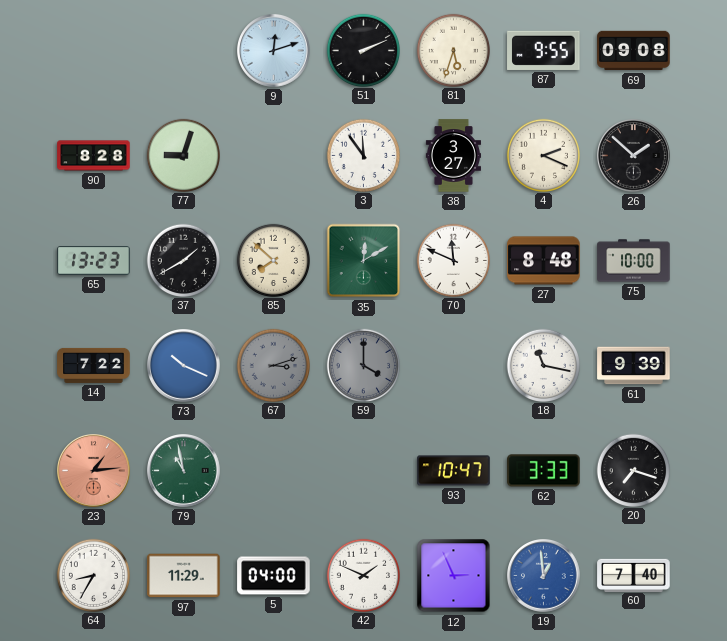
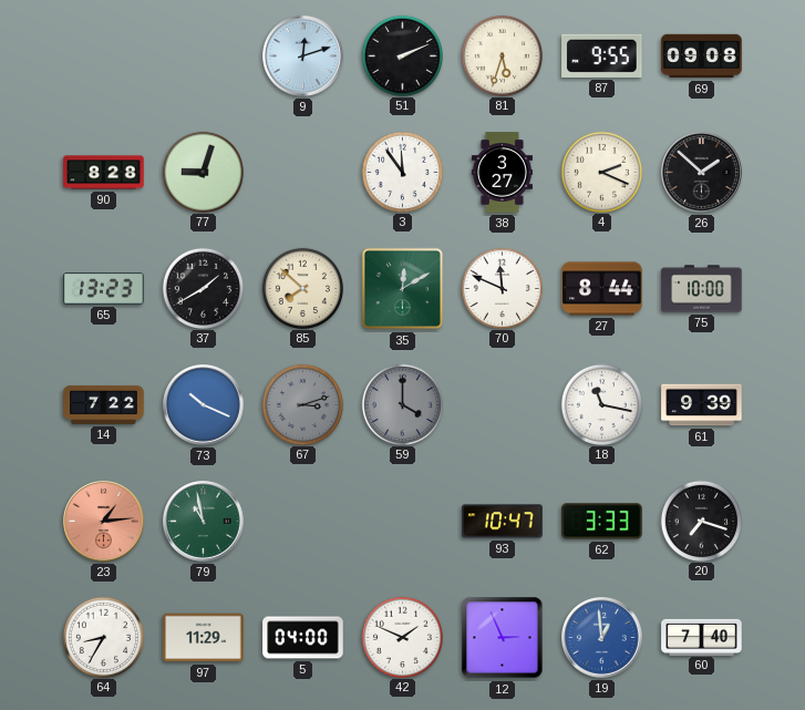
27: 8:48 -> 8:44 (602, 289)
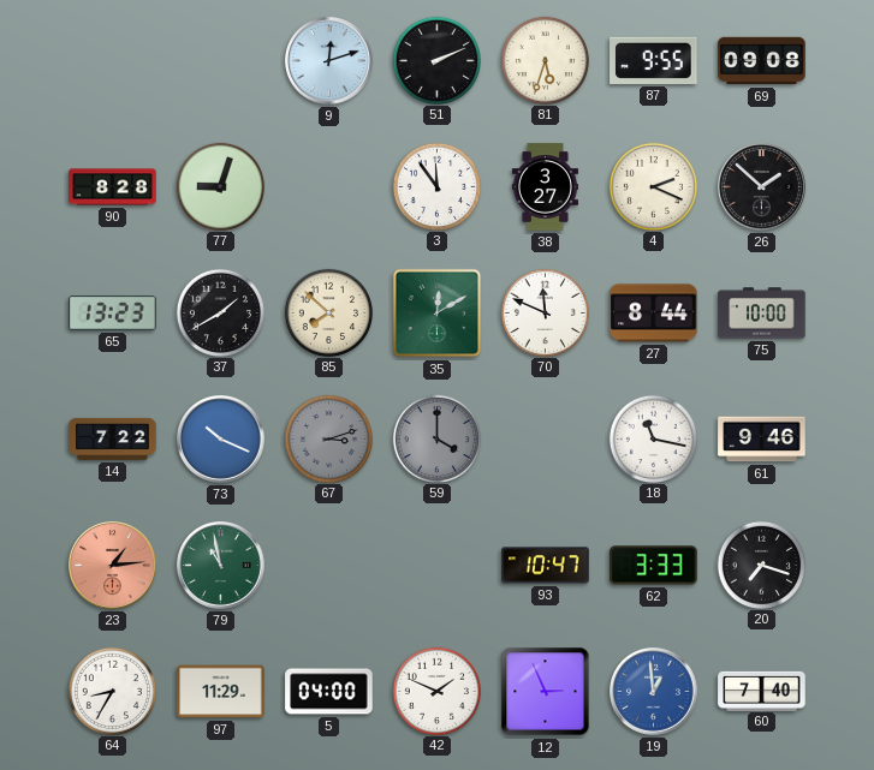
61: 9:39 -> 9:46 (762, 440)
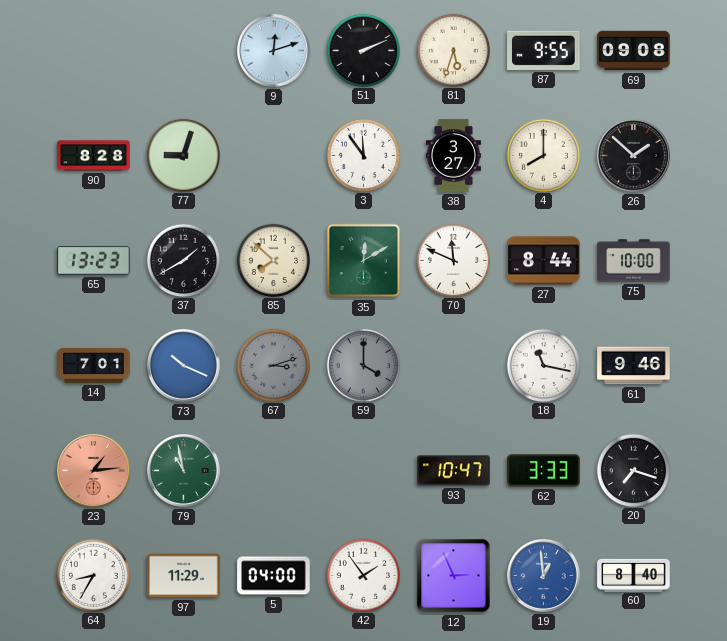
4: 2:19 -> 8:00 (543, 155)
14: 7:22 -> 7:01 (94, 365)
42: 1:49 -> 1:54 (363, 575)
60: 7:40 -> 8:40 (634, 575)
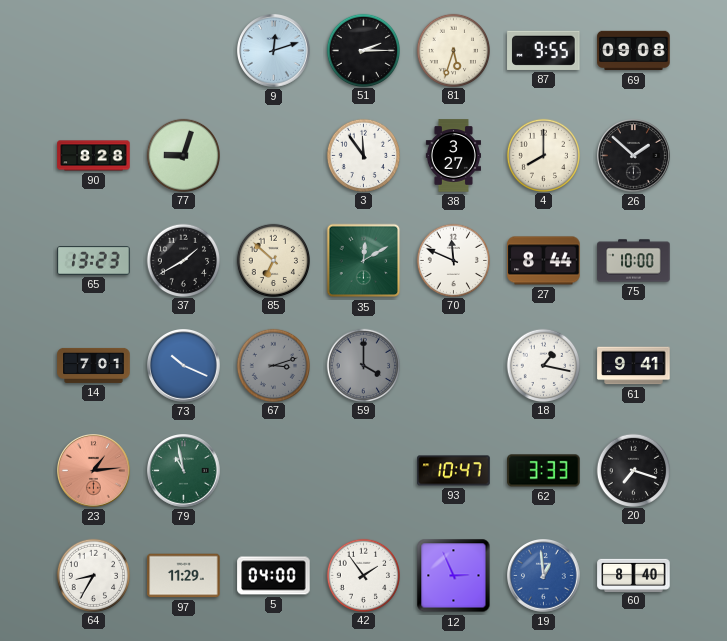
51: 2:11 -> 2:15 (363, 50)
85: 7:52 -> 6:52 (273, 260)
18: 11:17 -> 1:17 (543, 365)
61: 9:46 -> 9:41 (634, 366)
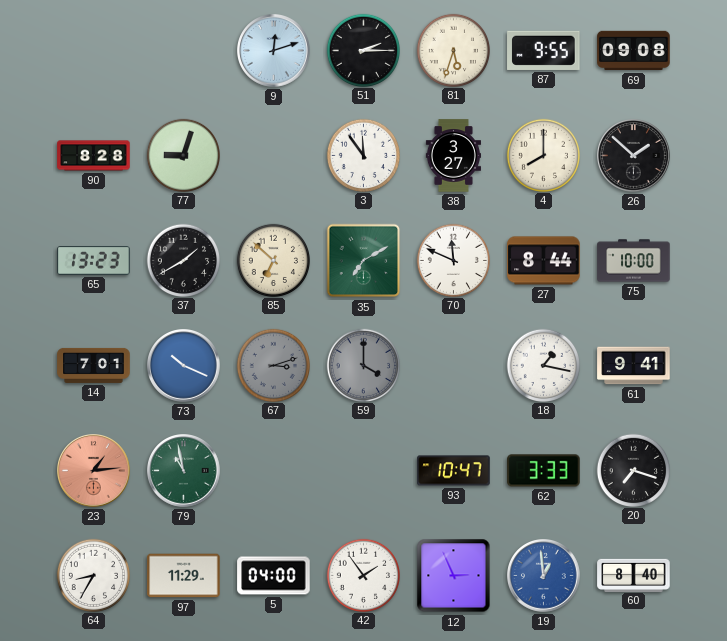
35: 12:10 -> 7:10 (364, 261)
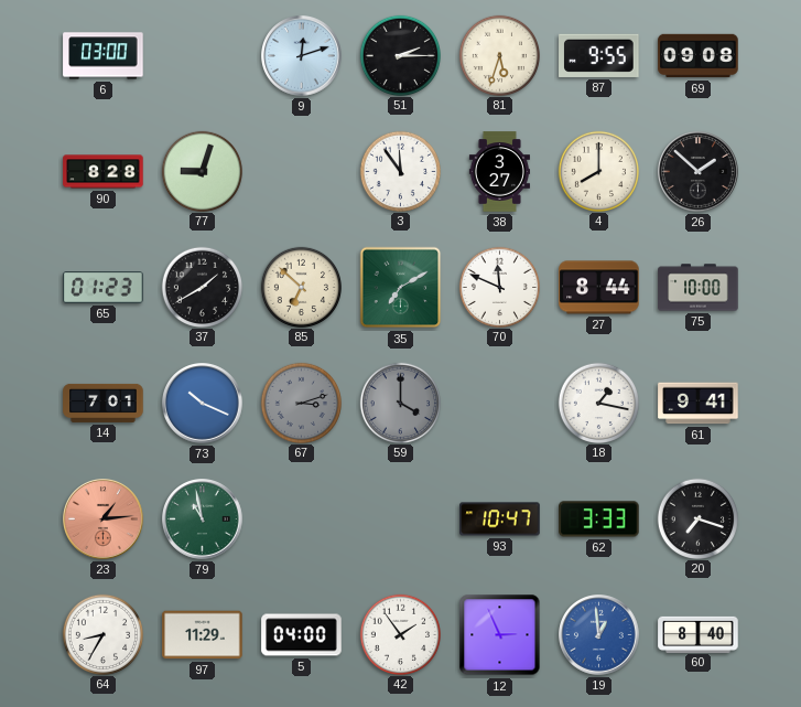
6: none -> 03:00 (104, 56)
65: 13:23 -> 01:23 (104, 288)
